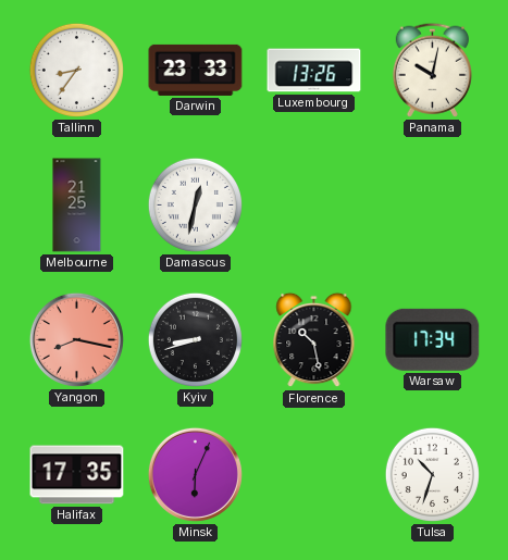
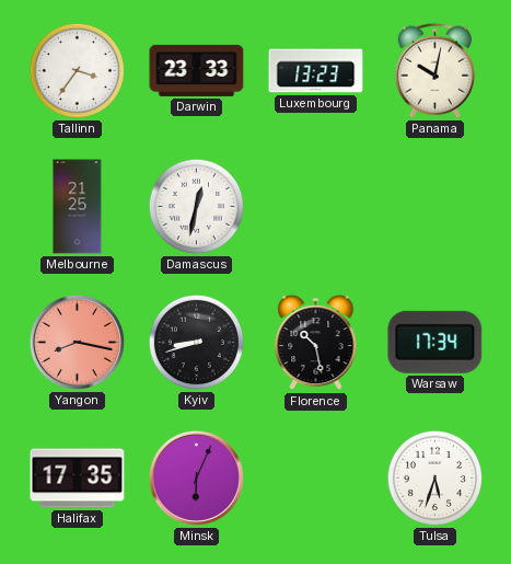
Tallinn: 8:36 -> 3:36 (77, 70)
Luxembourg: 13:26 -> 13:23 (316, 71)
Tulsa: 10:33 -> 5:33 (434, 477)
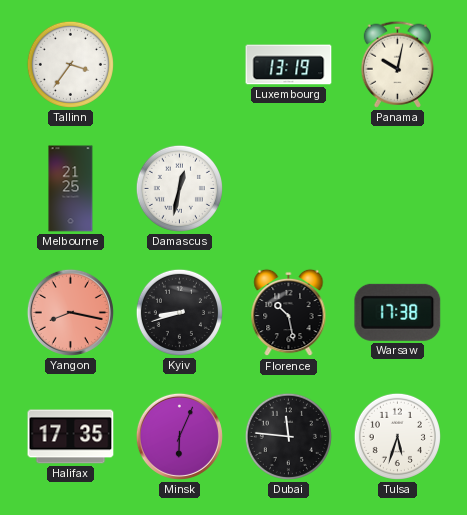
Darwin: 23:33 -> none (197, 70)
Luxembourg: 13:23 -> 13:19 (289, 65)
Warsaw: 17:34 -> 17:38 (398, 312)
Dubai: none -> 11:46 (288, 436)
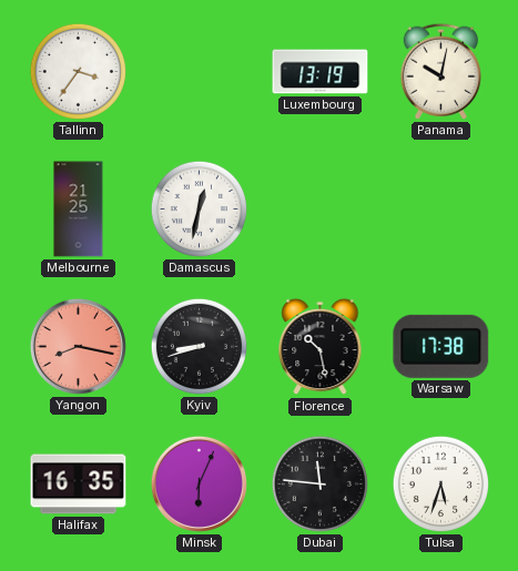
Halifax: 17:35 -> 16:35 (79, 485)
